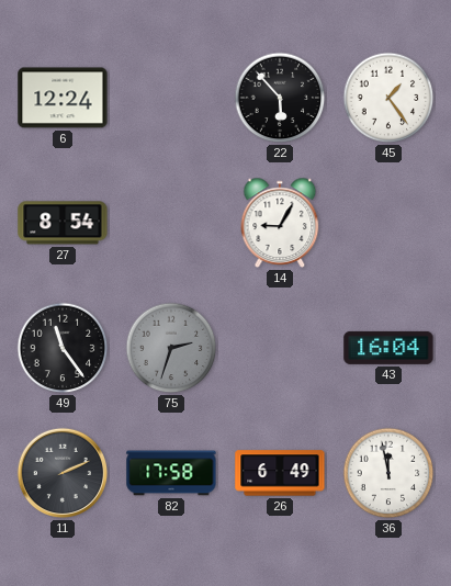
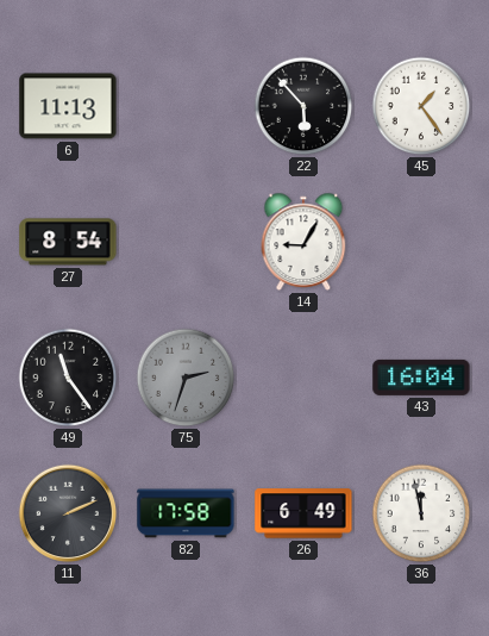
6: 12:24 -> 11:13 (68, 106)
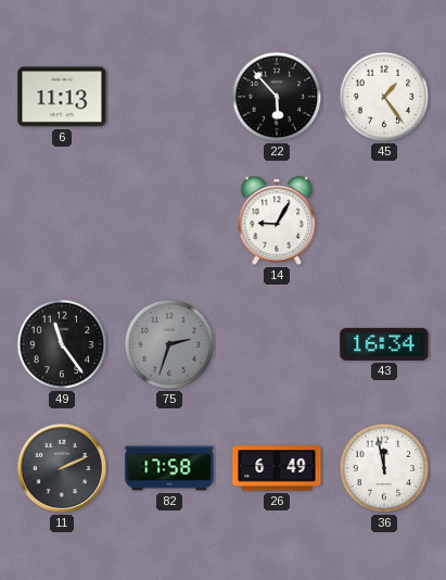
27: 8:54 -> none (68, 242)
43: 16:04 -> 16:34 (384, 344)
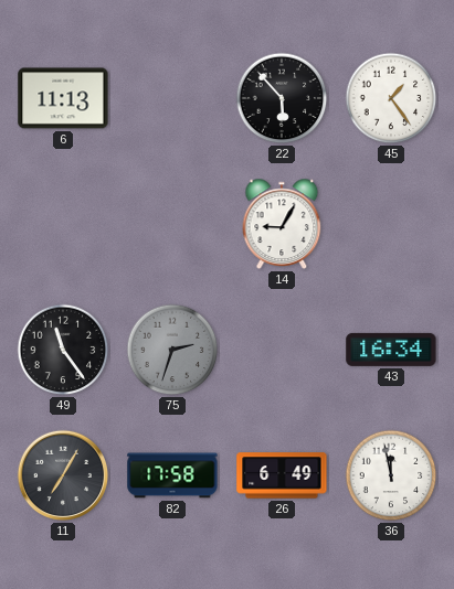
11: 2:11 -> 7:05 (63, 475)
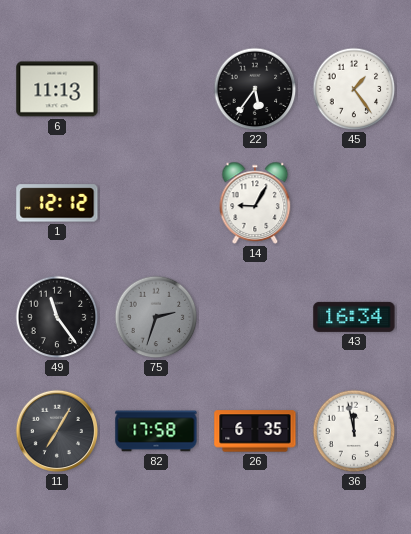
22: 5:53 -> 5:36 (255, 89)
1: none -> 12:12 (57, 203)
26: 6:49 -> 6:35 (255, 431)
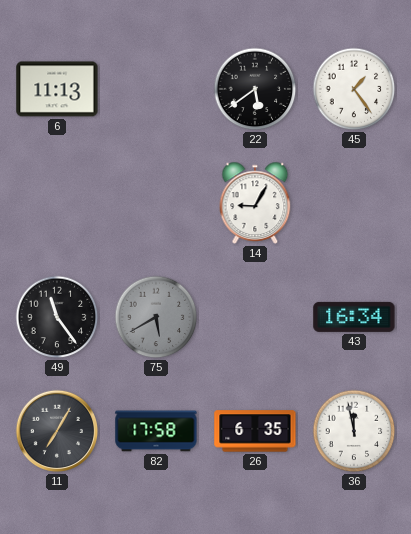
22: 5:36 -> 5:39 (255, 89)
1: 12:12 -> none (57, 203)
75: 2:33 -> 5:40 (156, 317)
